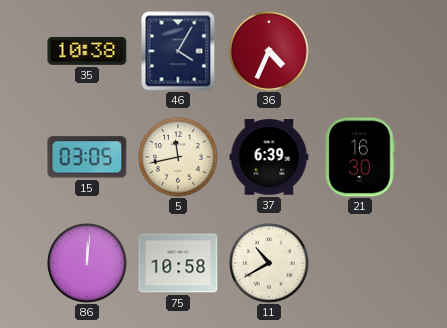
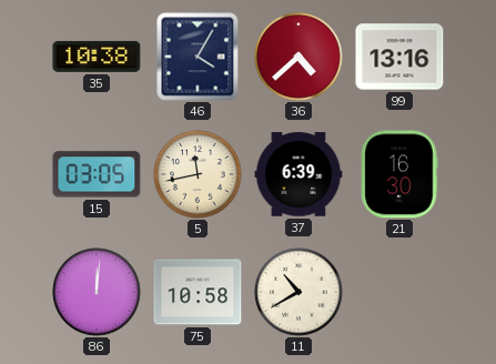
36: 4:34 -> 4:38 (298, 57)
99: none -> 13:16 (399, 57)
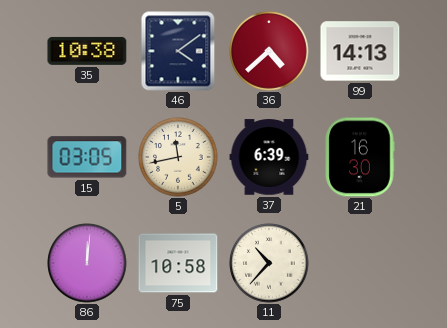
46: 4:05 -> 4:09 (178, 51)
99: 13:16 -> 14:13 (360, 51)
11: 10:40 -> 10:37 (269, 263)
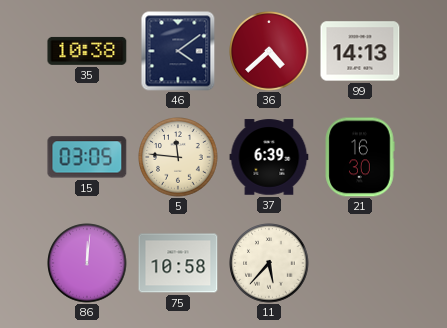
5: 11:43 -> 11:46 (178, 157)
11: 10:37 -> 5:37 (269, 263)
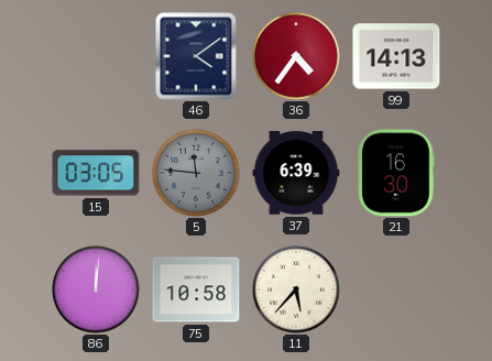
35: 10:38 -> none (87, 51)
36: 4:38 -> 4:36 (296, 56)
5 dial: cream -> grey (196, 173)
